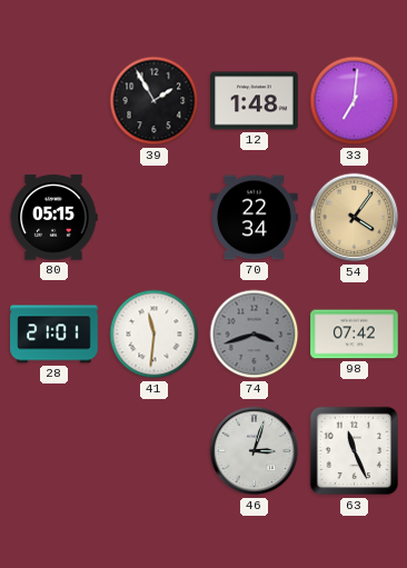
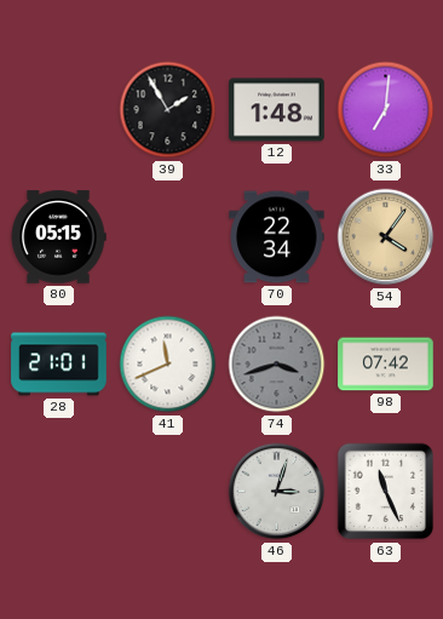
41: 11:31 -> 11:41 (168, 365)
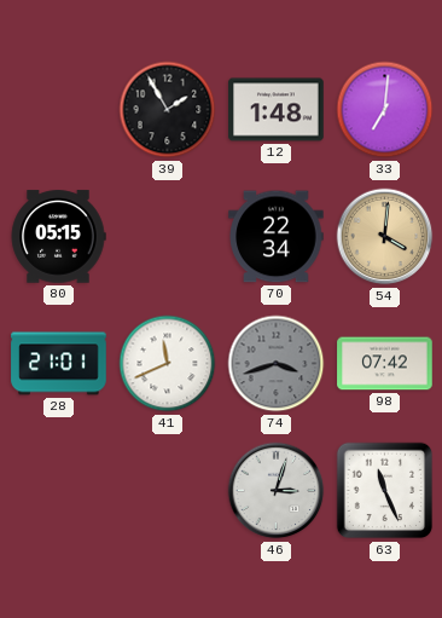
54: 4:06 -> 4:01 (385, 237)
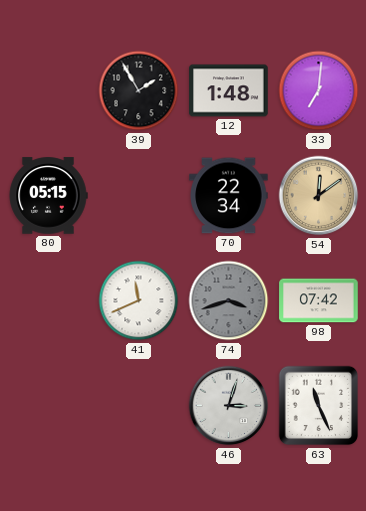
54: 4:01 -> 12:09 (319, 196)
28: 21:01 -> none (59, 364)
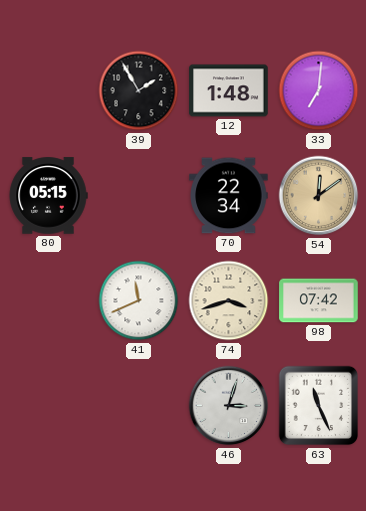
74 dial: grey -> cream (229, 301)
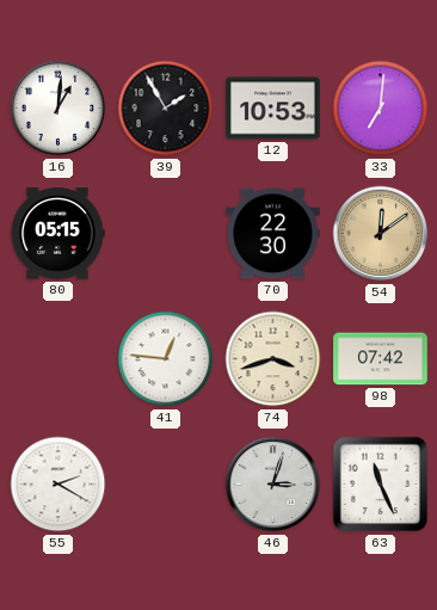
16: none -> 1:01 (59, 109)
12: 1:48 -> 10:53 (273, 109)
70: 22:34 -> 22:30 (273, 234)
41: 11:41 -> 12:46 (166, 359)
55: none -> 2:20 (59, 485)
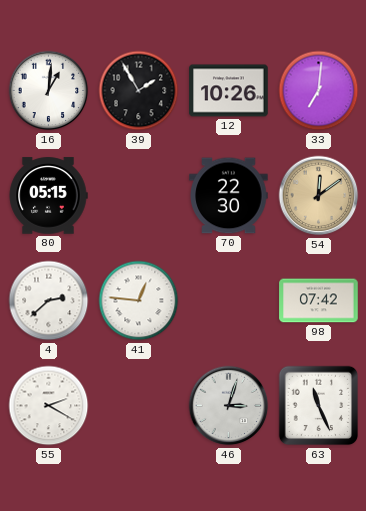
12: 10:53 -> 10:26 (229, 91)
4: none -> 2:38 (49, 301)
74: 3:42 -> none (273, 359)
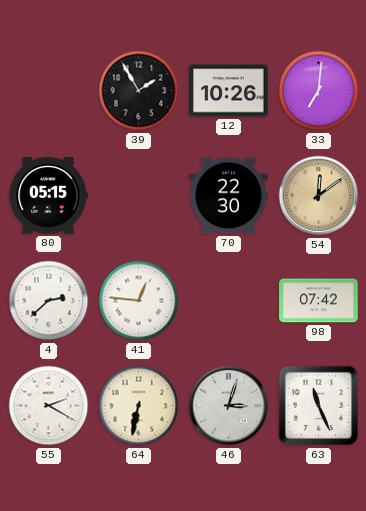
16: 1:01 -> none (49, 91)
64: none -> 6:32 (139, 406)
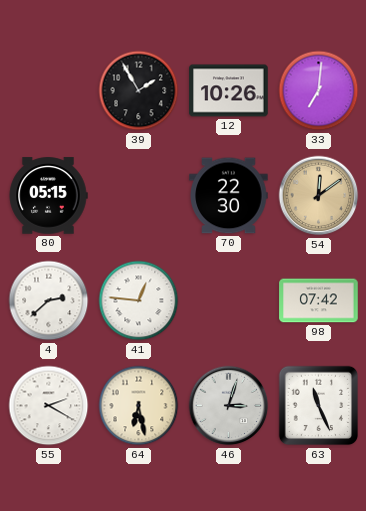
64: 6:32 -> 6:28 (139, 406)
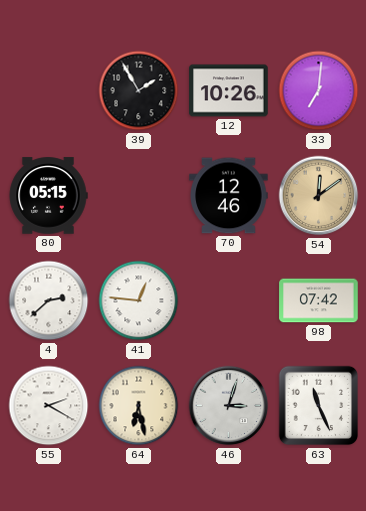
70: 22:30 -> 12:46 (229, 196)
